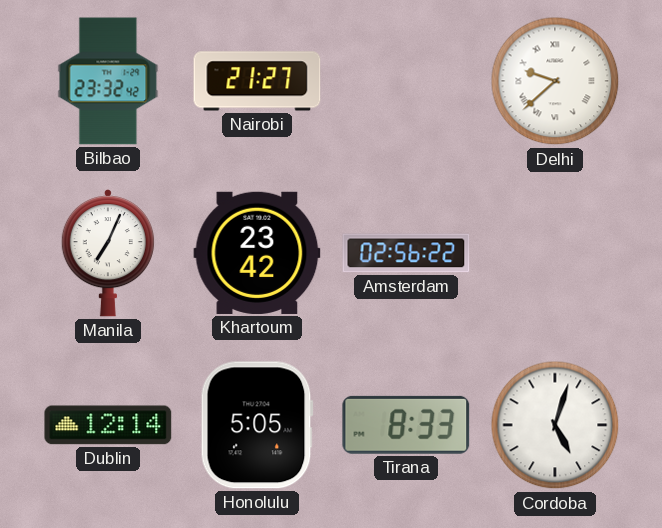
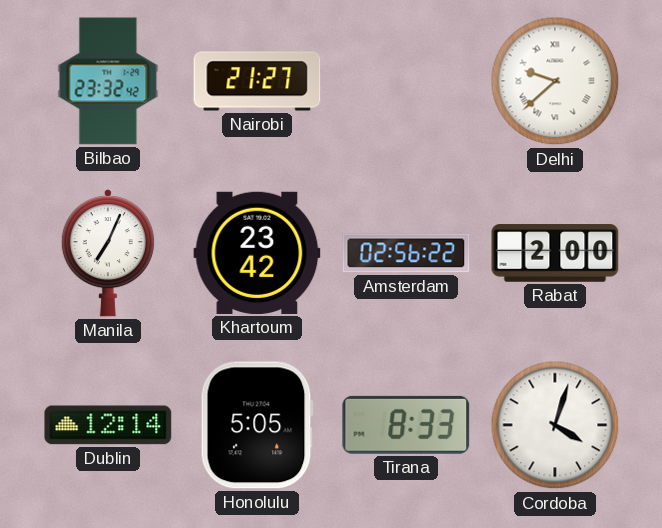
Rabat: none -> 2:00 (555, 253)
Cordoba: 5:03 -> 4:03 (555, 425)
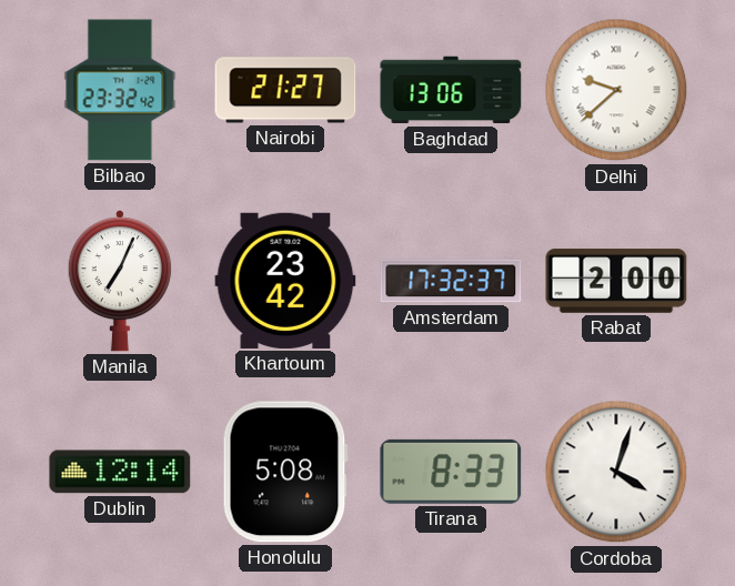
Baghdad: none -> 13:06 (451, 90)
Amsterdam: 02:56 -> 17:32 (451, 281)
Honolulu: 5:05 -> 5:08 (285, 472)
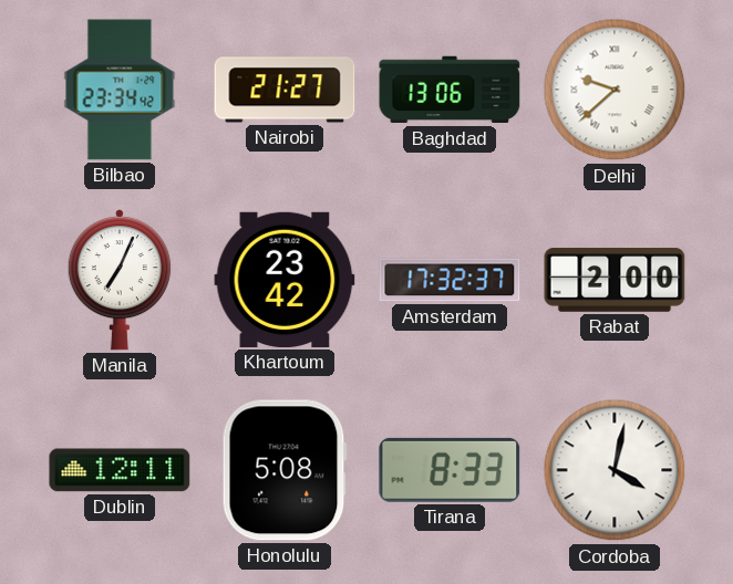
Bilbao: 23:32 -> 23:34 (120, 90)
Dublin: 12:14 -> 12:11 (120, 470)
Cordoba: 4:03 -> 4:02 (615, 470)
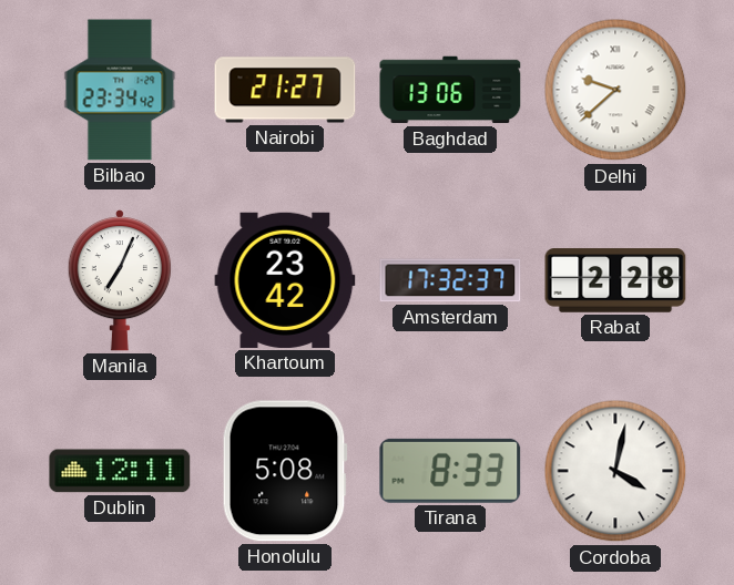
Rabat: 2:00 -> 2:28 (615, 280)
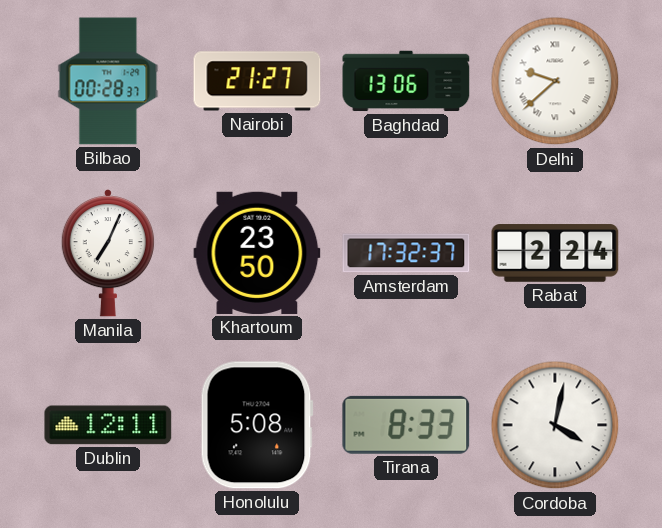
Bilbao: 23:34 -> 00:28 (108, 81)
Khartoum: 23:42 -> 23:50 (257, 253)
Rabat: 2:28 -> 2:24 (555, 253)
